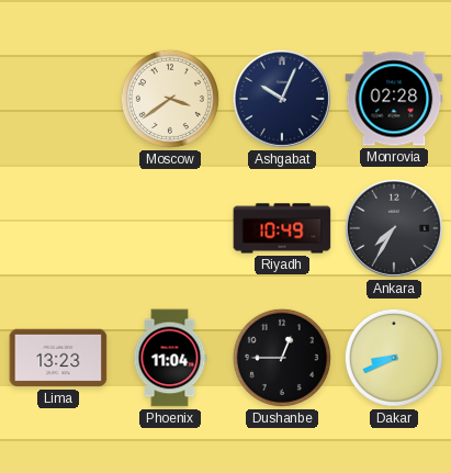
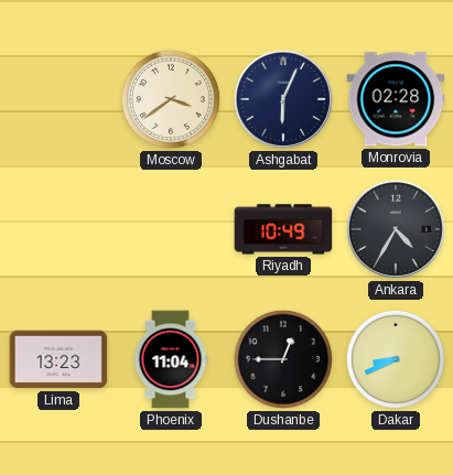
Ashgabat: 10:04 -> 6:04 (283, 99)
Ankara: 7:35 -> 4:35 (396, 229)
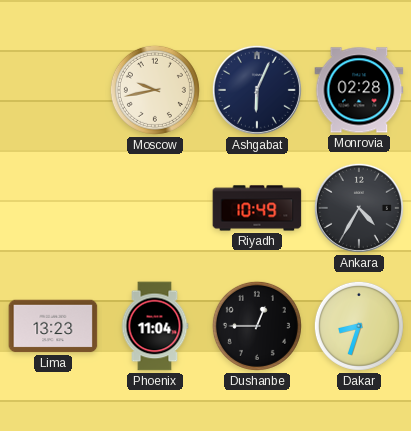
Moscow: 3:39 -> 9:43 (155, 90)
Dakar: 8:41 -> 8:33 (359, 326)
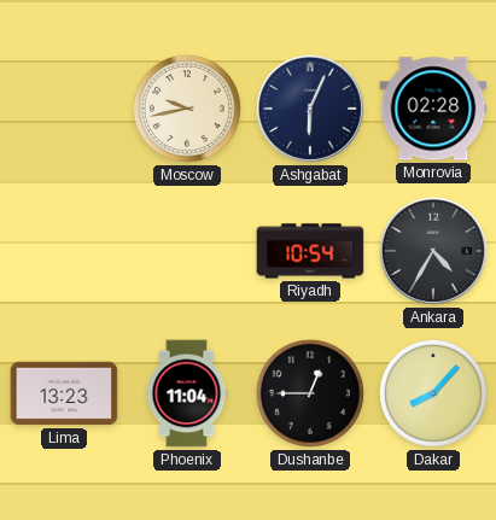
Riyadh: 10:49 -> 10:54 (310, 251)
Dakar: 8:33 -> 8:07 (433, 393)
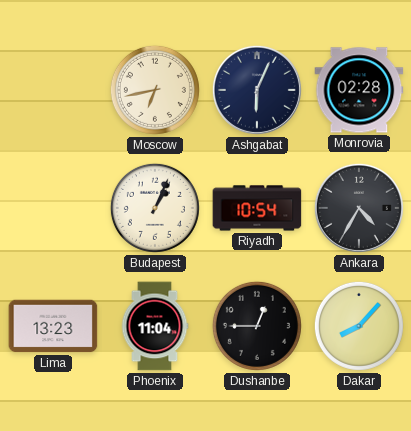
Moscow: 9:43 -> 6:43 (155, 90)
Budapest: none -> 1:04 (155, 208)
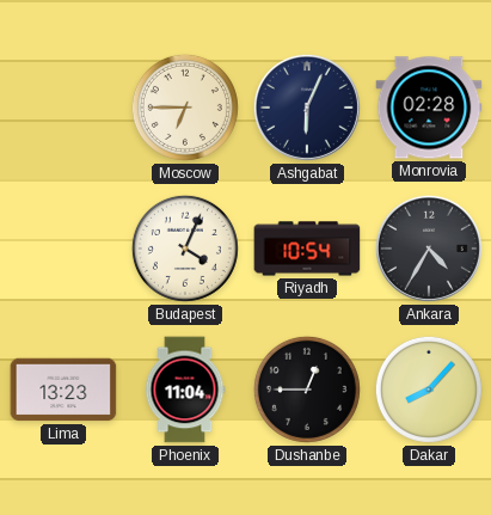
Moscow: 6:43 -> 6:45 (185, 108)
Budapest: 1:04 -> 4:04 (185, 249)
